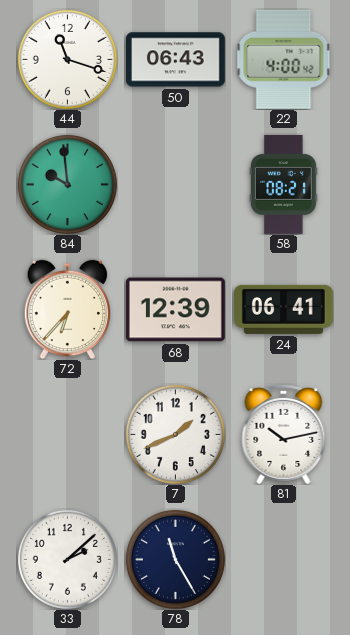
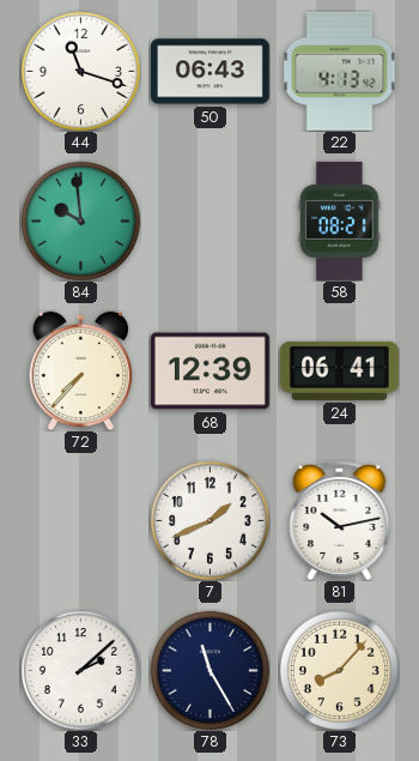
22: 4:00 -> 4:13 (340, 71)
72: 6:37 -> 7:37 (81, 370)
73: none -> 8:07 (339, 670)
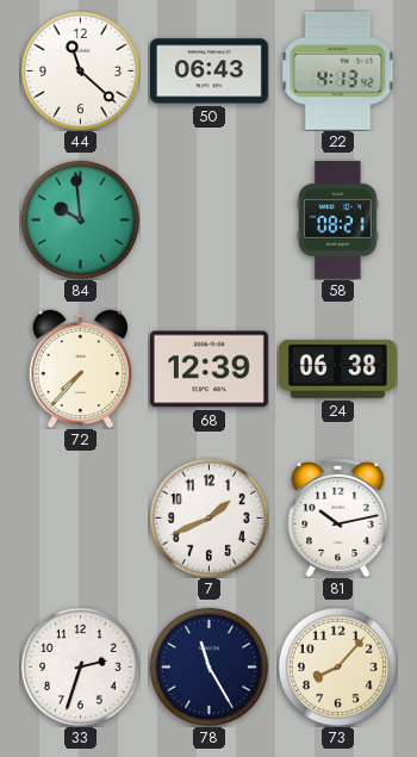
44: 11:18 -> 11:22 (80, 70)
24: 06:41 -> 06:38 (337, 368)
33: 2:08 -> 2:33 (80, 666)
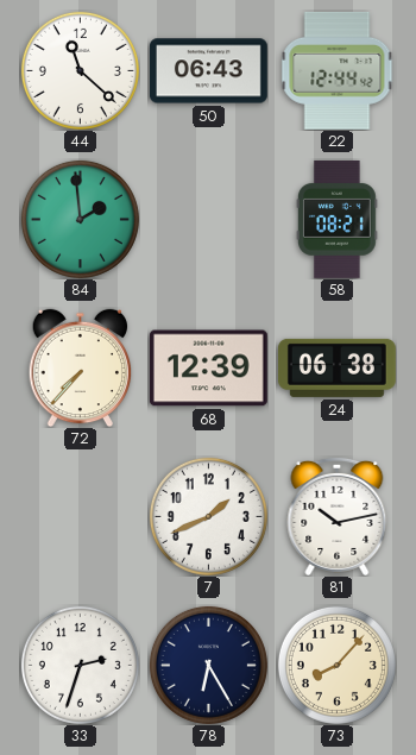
22: 4:13 -> 12:44 (338, 70)
84: 9:59 -> 1:59 (80, 219)
78: 11:25 -> 6:25 (208, 665)
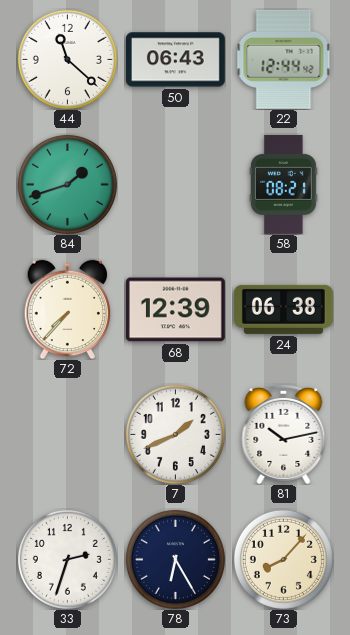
84: 1:59 -> 1:42 (67, 184)
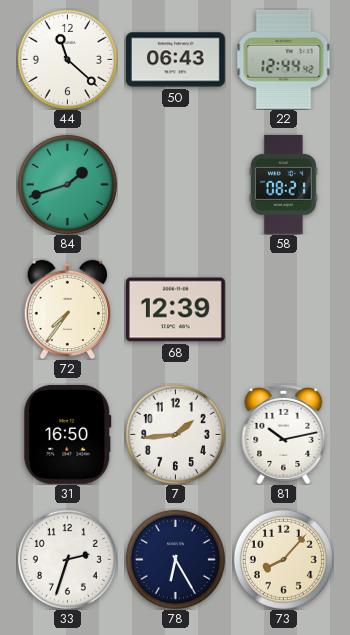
72: 7:37 -> 7:36 (68, 309)
24: 06:38 -> none (283, 309)
31: none -> 16:50 (68, 434)
7: 1:41 -> 1:44 (175, 434)
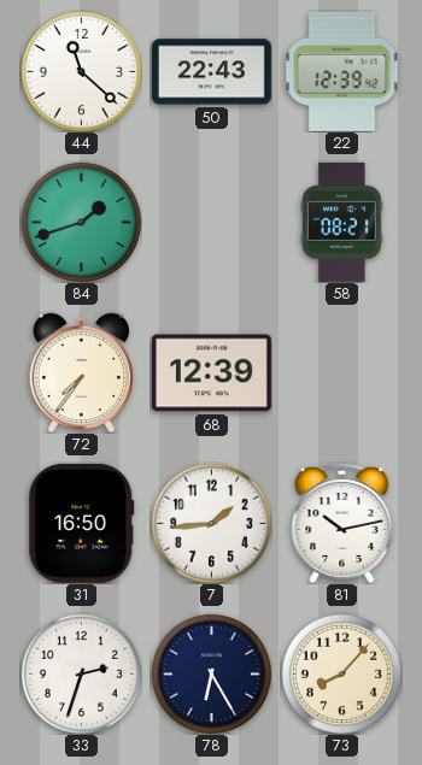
50: 06:43 -> 22:43 (211, 72)
22: 12:44 -> 12:39 (342, 71)
